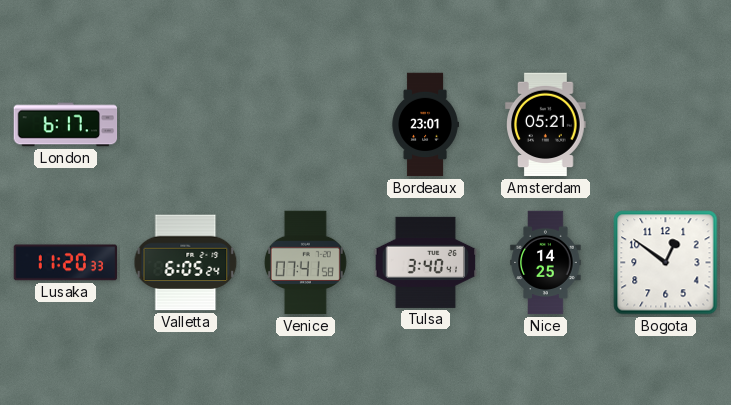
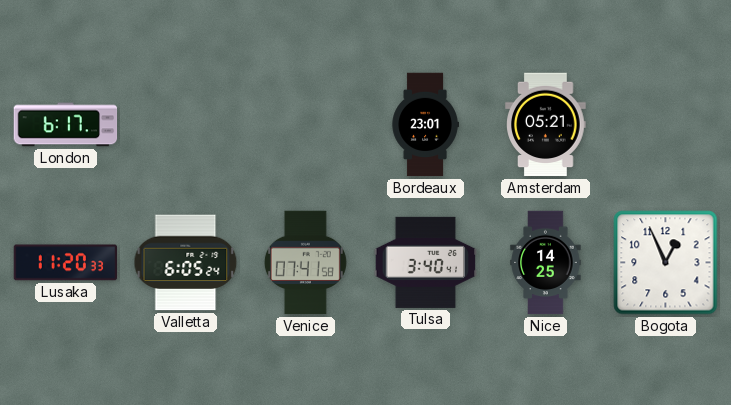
Bogota: 12:51 -> 12:56 (666, 263)
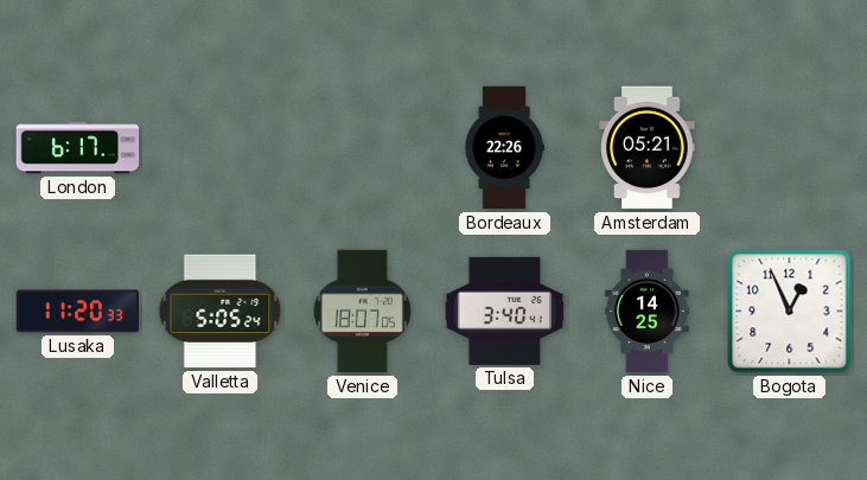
Bordeaux: 23:01 -> 22:26 (504, 148)
Valletta: 6:05 -> 5:05 (221, 312)
Venice: 07:41 -> 18:07 (362, 312)
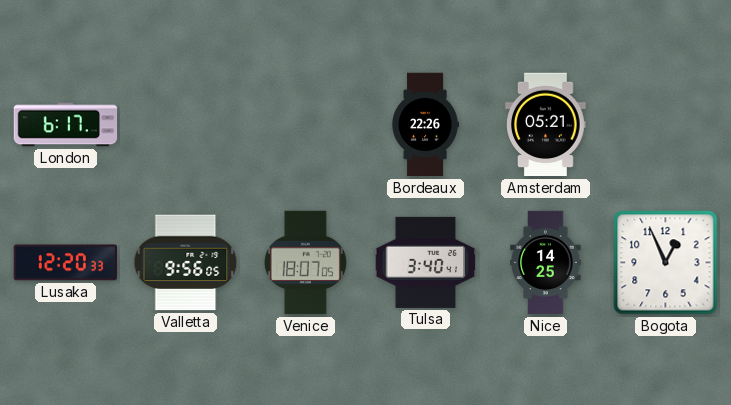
Lusaka: 11:20 -> 12:20 (66, 263)
Valletta: 5:05 -> 9:56 (186, 263)
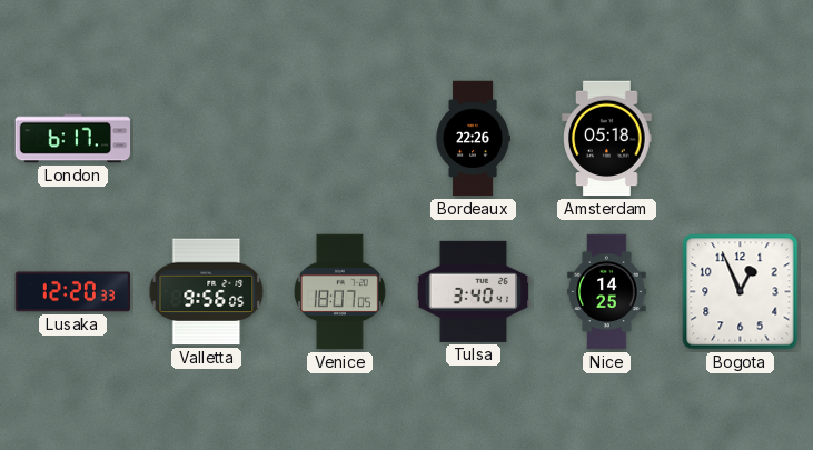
Amsterdam: 05:21 -> 05:18 (607, 139)
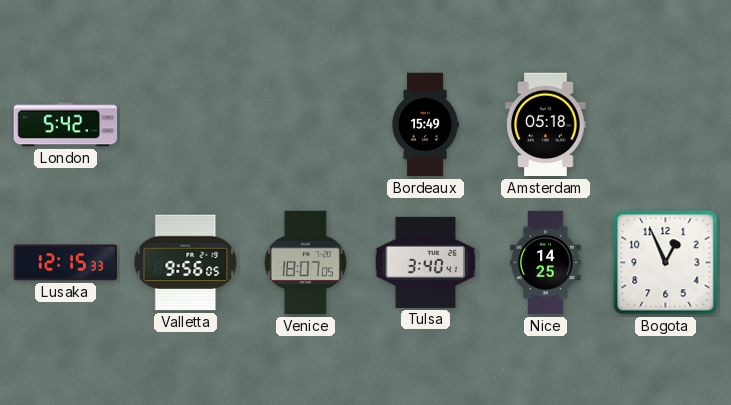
London: 6:17 -> 5:42 (66, 125)
Bordeaux: 22:26 -> 15:49 (425, 125)
Lusaka: 12:20 -> 12:15 (66, 263)
